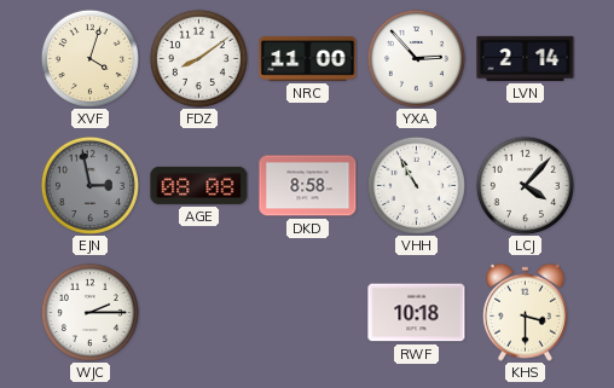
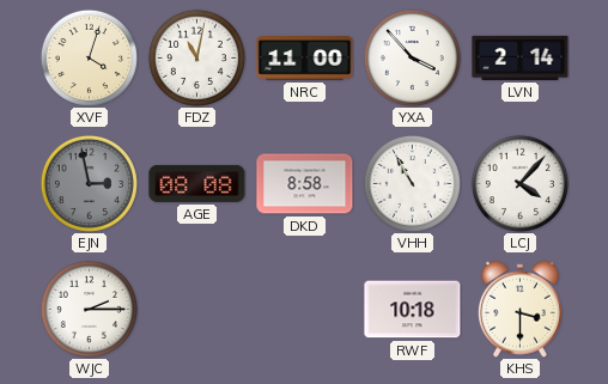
FDZ: 8:09 -> 11:02 (196, 57)
YXA: 2:53 -> 3:53 (412, 57)
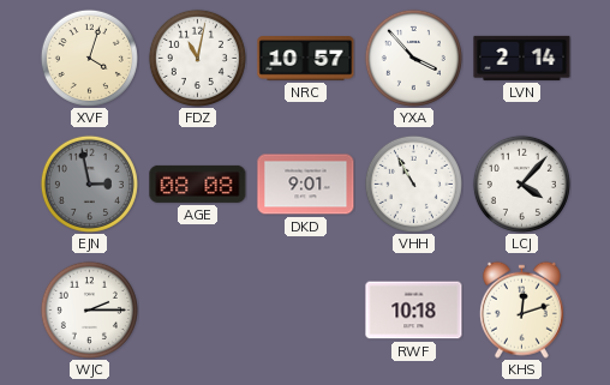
NRC: 11:00 -> 10:57 (306, 59)
DKD: 8:58 -> 9:01 (306, 185)
KHS: 3:30 -> 12:12 (521, 309)
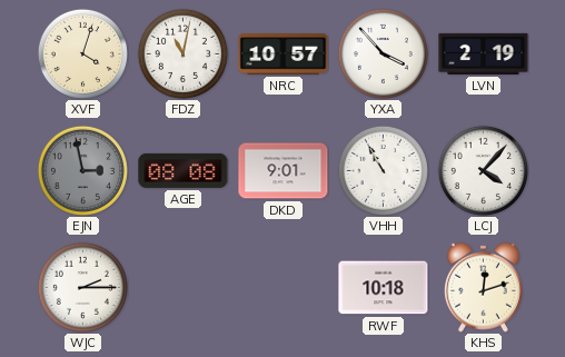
LVN: 2:14 -> 2:19 (484, 53)
